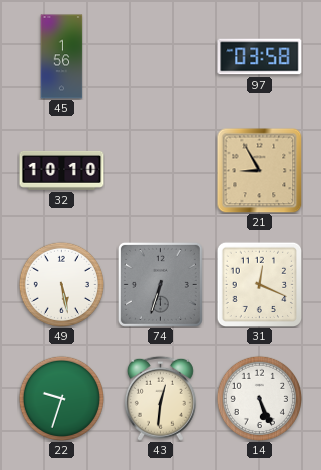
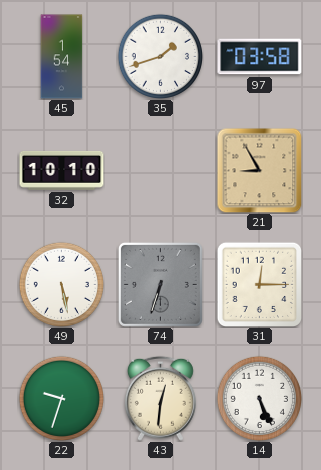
45: 1:56 -> 1:54 (62, 57)
35: none -> 1:42 (160, 56)
31: 12:19 -> 12:15 (259, 284)
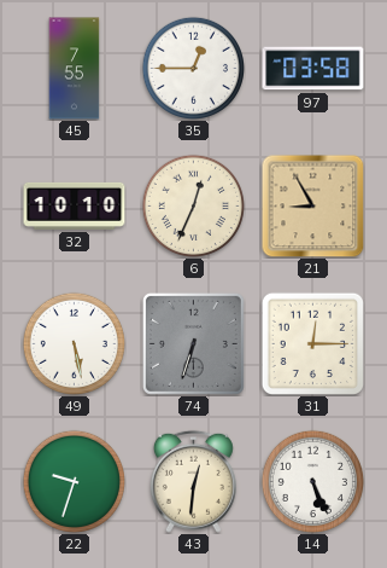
45: 1:54 -> 7:55 (75, 69)
35: 1:42 -> 12:45 (193, 68)
6: none -> 12:34 (193, 205)
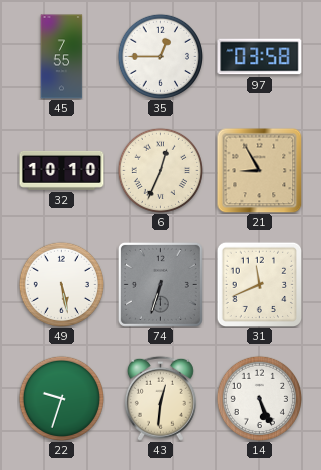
31: 12:15 -> 11:41 (259, 284)
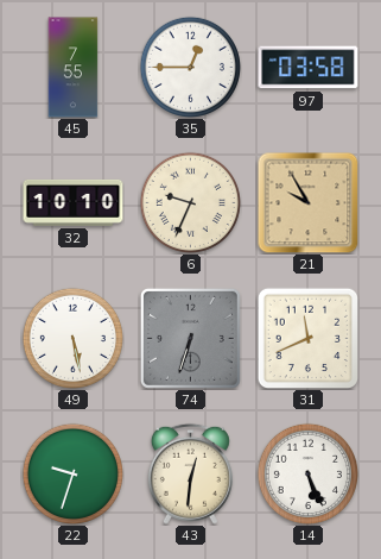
6: 12:34 -> 9:34 (190, 202)
21: 8:55 -> 9:55 (307, 202)
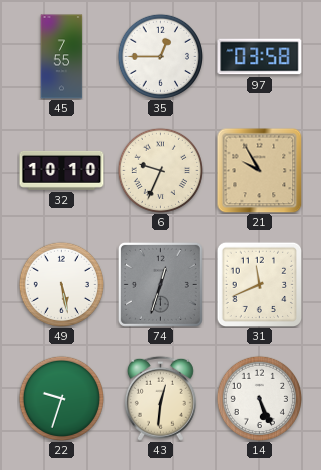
74: 6:33 -> 12:33 (160, 284)
